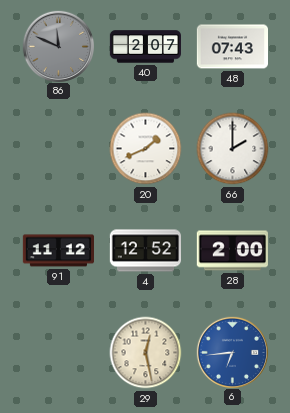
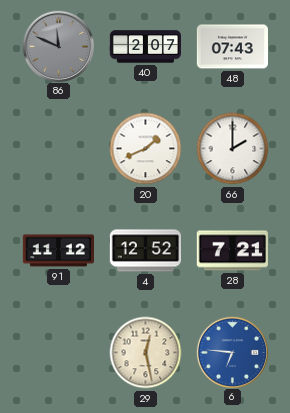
28: 2:00 -> 7:21 (232, 251)
6: 6:44 -> 6:46 (232, 352)
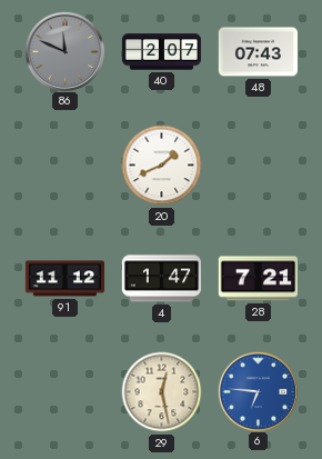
66: 2:00 -> none (233, 149)
4: 12:52 -> 1:47 (161, 279)
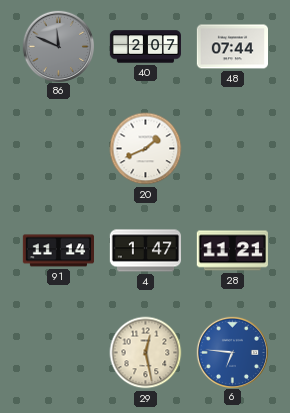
48: 07:43 -> 07:44 (232, 47)
91: 11:12 -> 11:14 (58, 251)
28: 7:21 -> 11:21 (232, 251)
